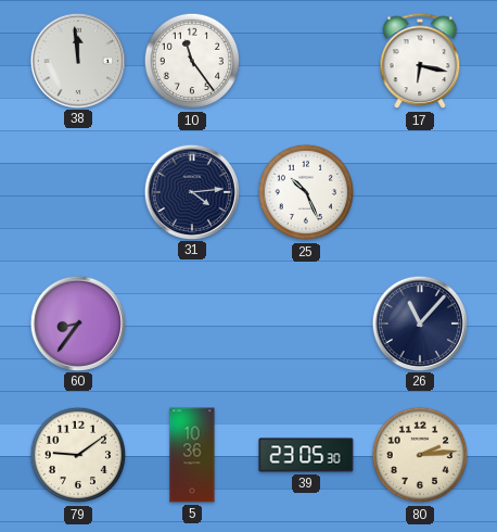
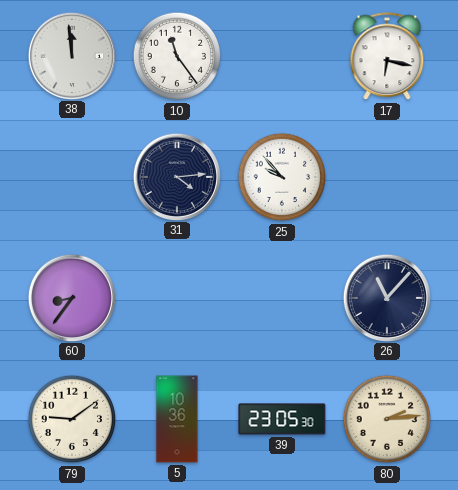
25: 10:26 -> 9:53 (282, 177)
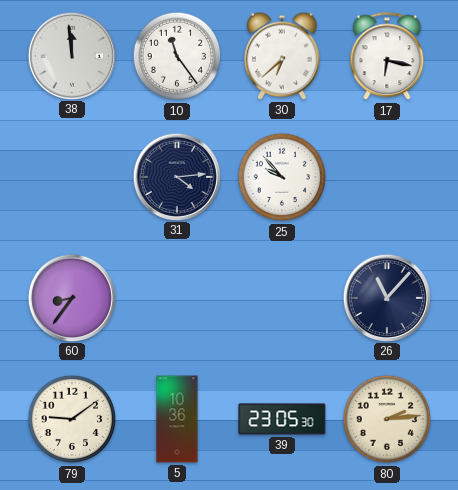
30: none -> 6:38 (283, 56)
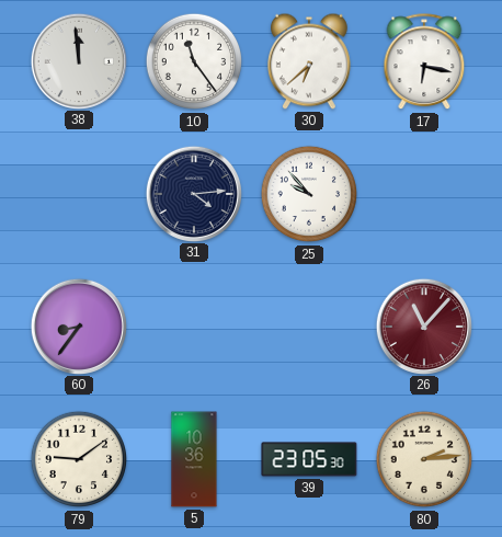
26 dial: navy -> burgundy (423, 325)
